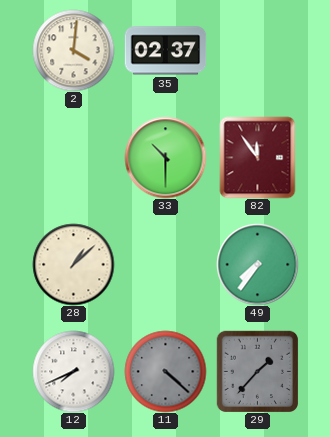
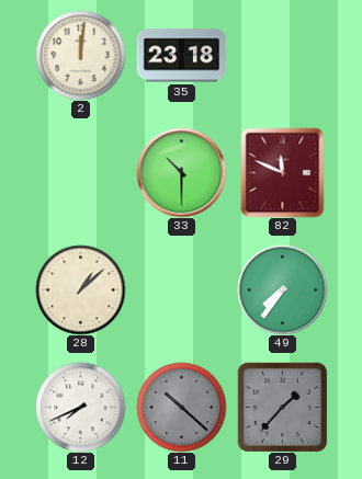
2: 4:01 -> 12:01 (80, 55)
35: 02:37 -> 23:18 (181, 56)
82: 11:54 -> 11:49 (283, 172)
11: 4:22 -> 10:22 (181, 407)
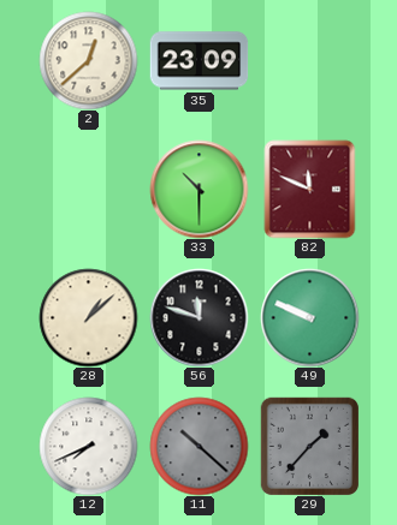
2: 12:01 -> 12:38 (88, 60)
35: 23:18 -> 23:09 (198, 61)
56: none -> 11:48 (198, 317)
49: 7:36 -> 9:49 (309, 317)
